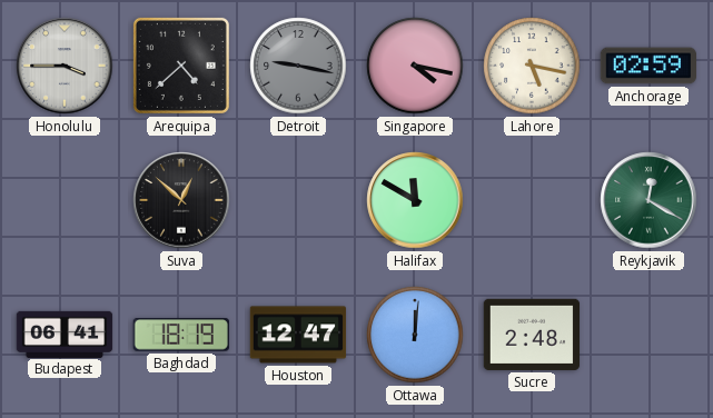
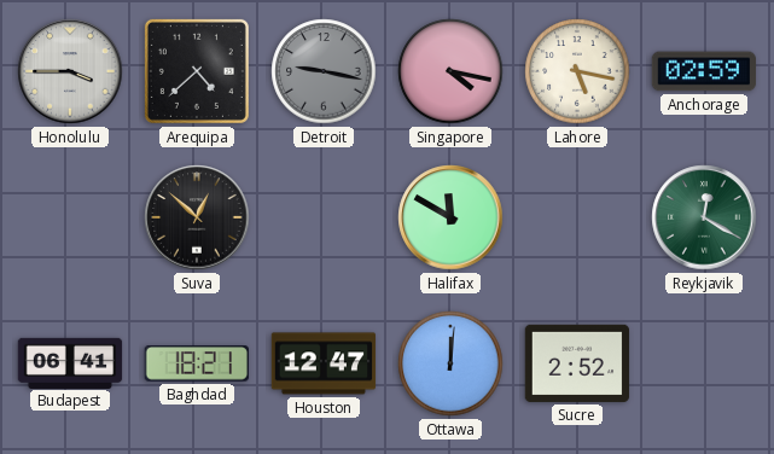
Baghdad: 18:19 -> 18:21 (196, 363)
Sucre: 2:48 -> 2:52 (577, 363)
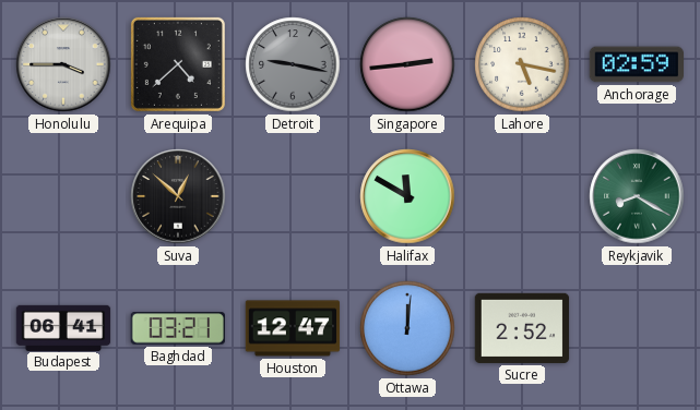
Singapore: 4:17 -> 2:44 (407, 64)
Reykjavik: 12:20 -> 8:20 (637, 196)
Baghdad: 18:21 -> 03:21 (177, 328)
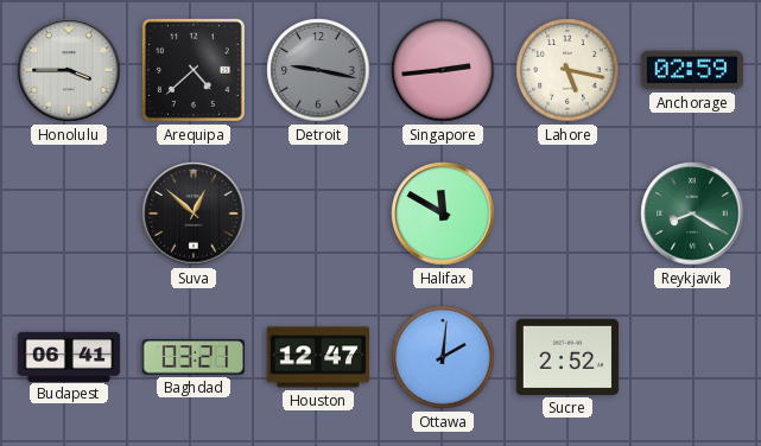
Ottawa: 12:01 -> 2:01 (443, 357)
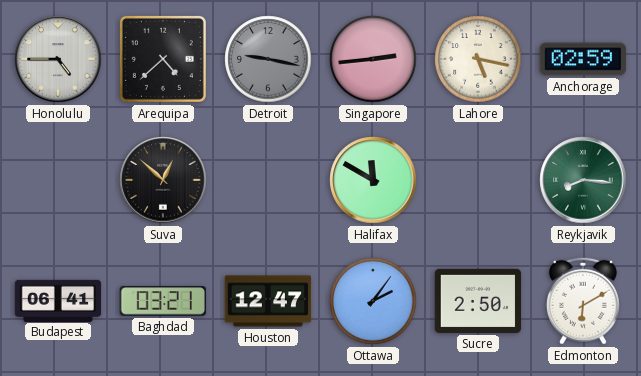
Honolulu: 3:45 -> 4:45 (58, 59)
Reykjavik: 8:20 -> 8:16 (583, 180)
Ottawa: 2:01 -> 2:06 (373, 301)
Sucre: 2:52 -> 2:50 (478, 301)
Edmonton: none -> 6:10 (583, 301)
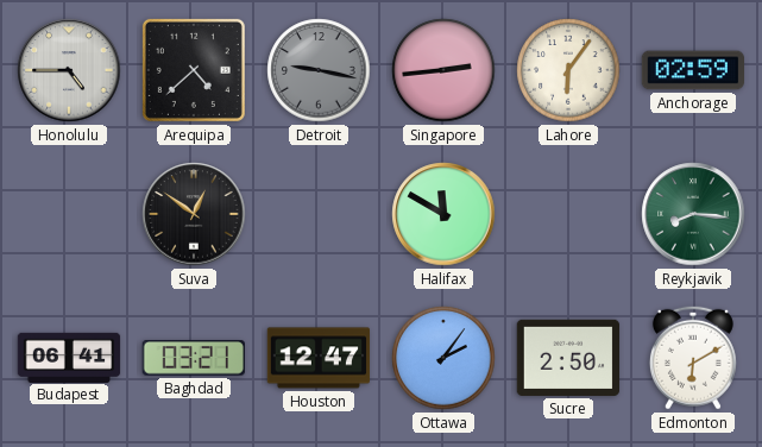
Lahore: 5:17 -> 6:06 (568, 70)
Suva: 12:52 -> 12:51 (194, 214)
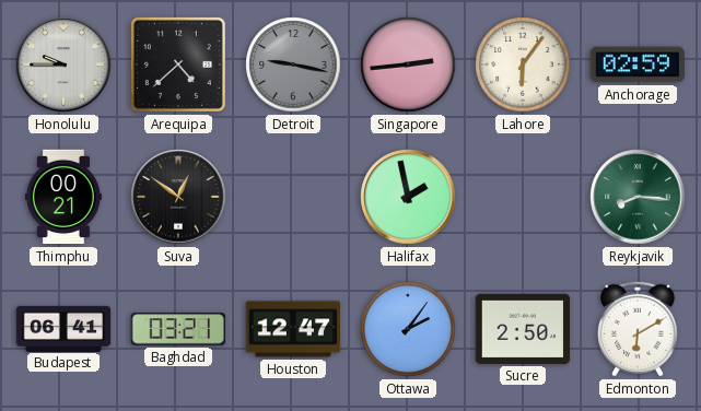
Honolulu: 4:45 -> 9:45 (63, 64)
Thimphu: none -> 00:21 (63, 197)
Halifax: 11:50 -> 1:58 (408, 197)
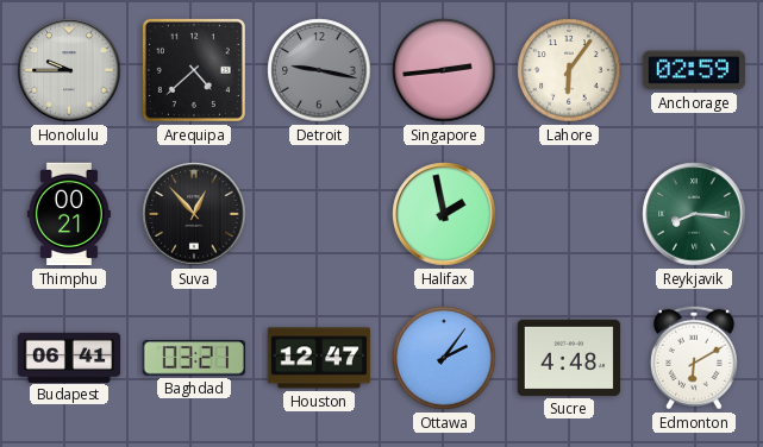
Suva: 12:51 -> 12:53 (194, 214)
Sucre: 2:50 -> 4:48 (569, 358)
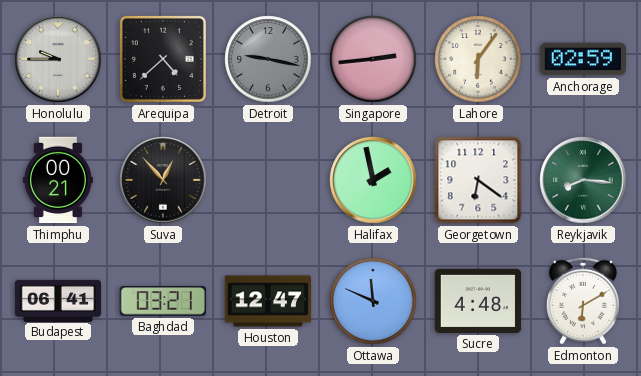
Georgetown: none -> 6:21 (478, 180)
Ottawa: 2:06 -> 11:49 (373, 301)
